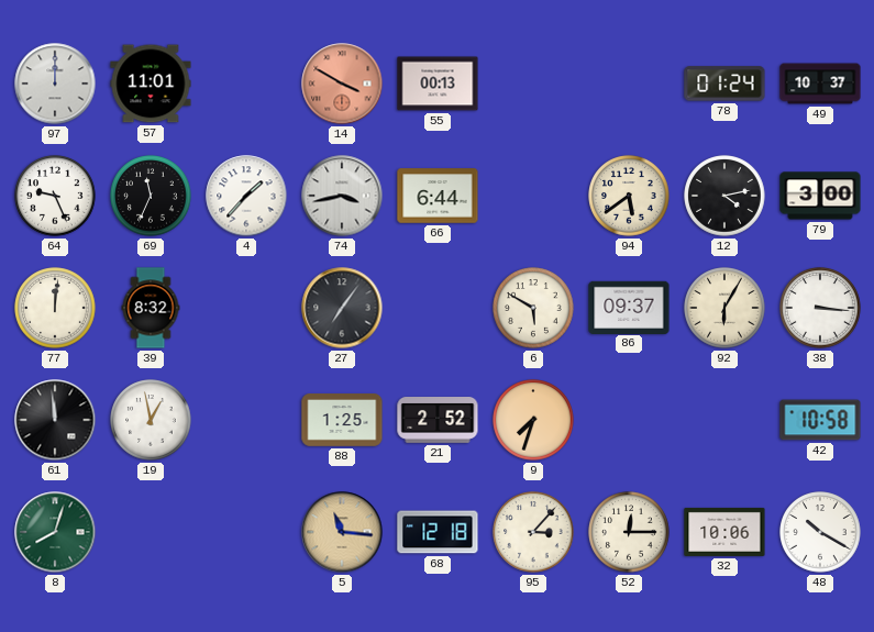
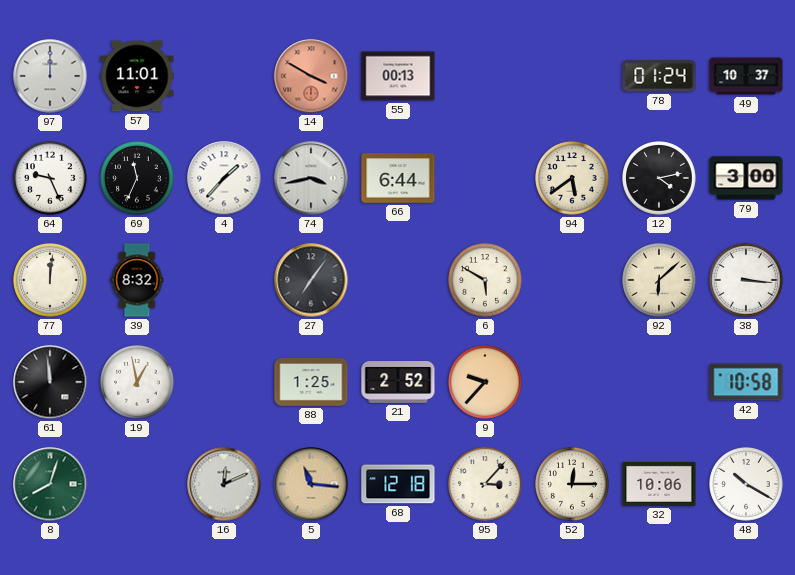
86: 09:37 -> none (629, 307)
92: 6:05 -> 6:08 (659, 280)
9: 7:33 -> 9:37 (485, 382)
16: none -> 12:11 (224, 484)
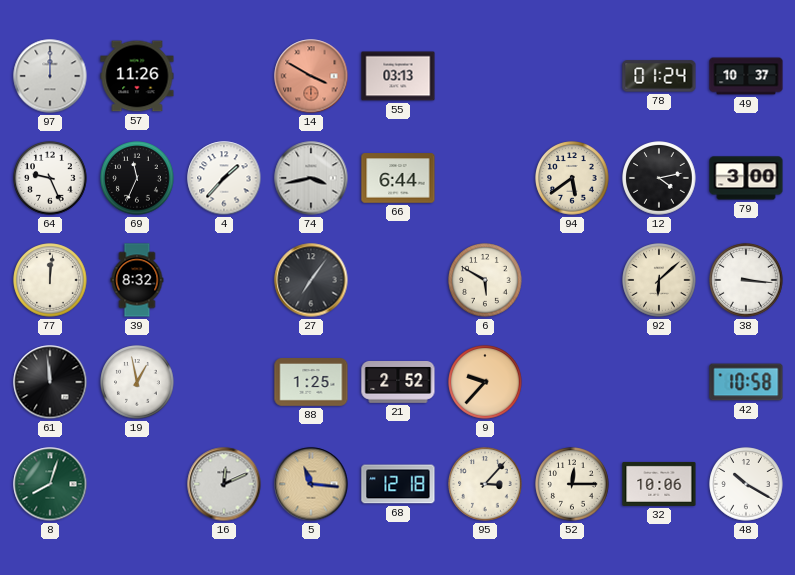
57: 11:01 -> 11:26 (137, 76)
55: 00:13 -> 03:13 (398, 76)
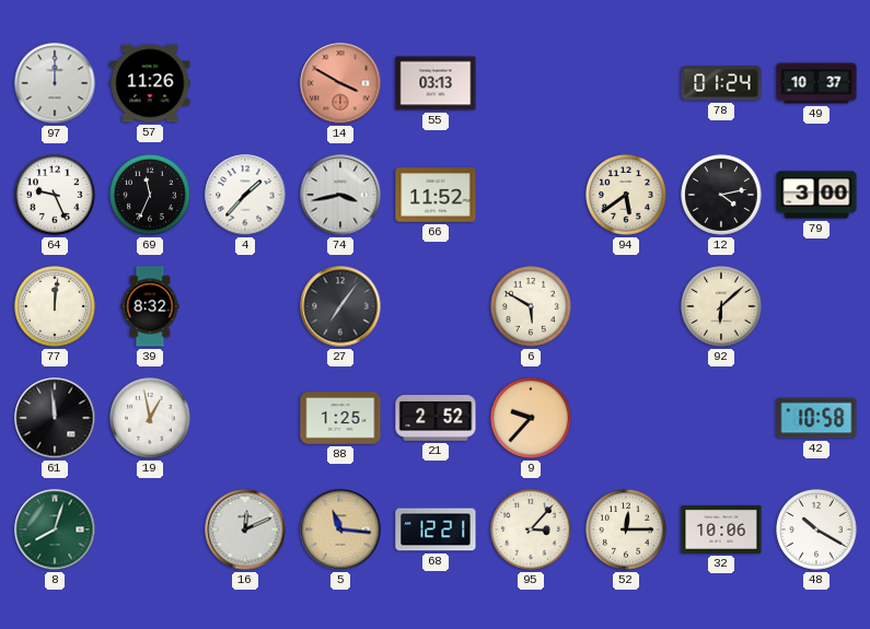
66: 6:44 -> 11:52 (436, 195)
38: 3:16 -> none (746, 280)
68: 12:18 -> 12:21 (436, 529)
